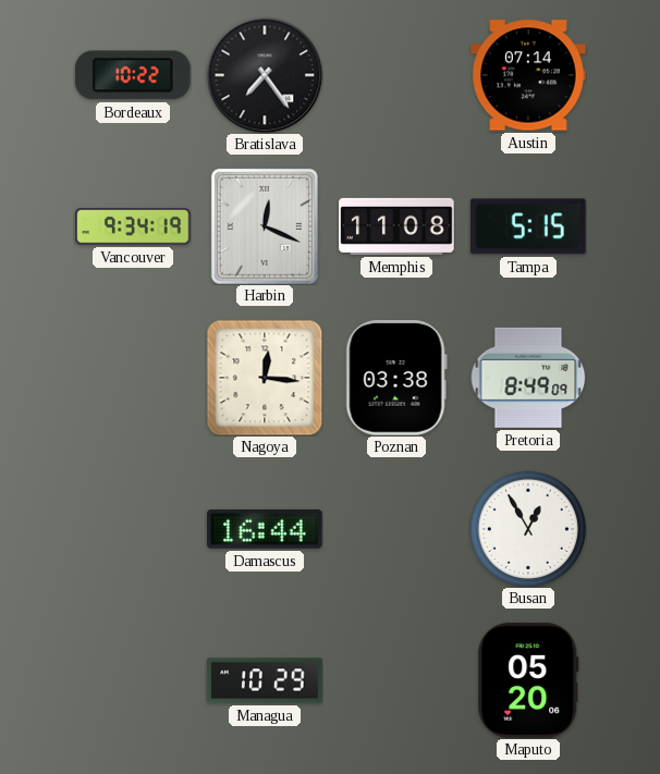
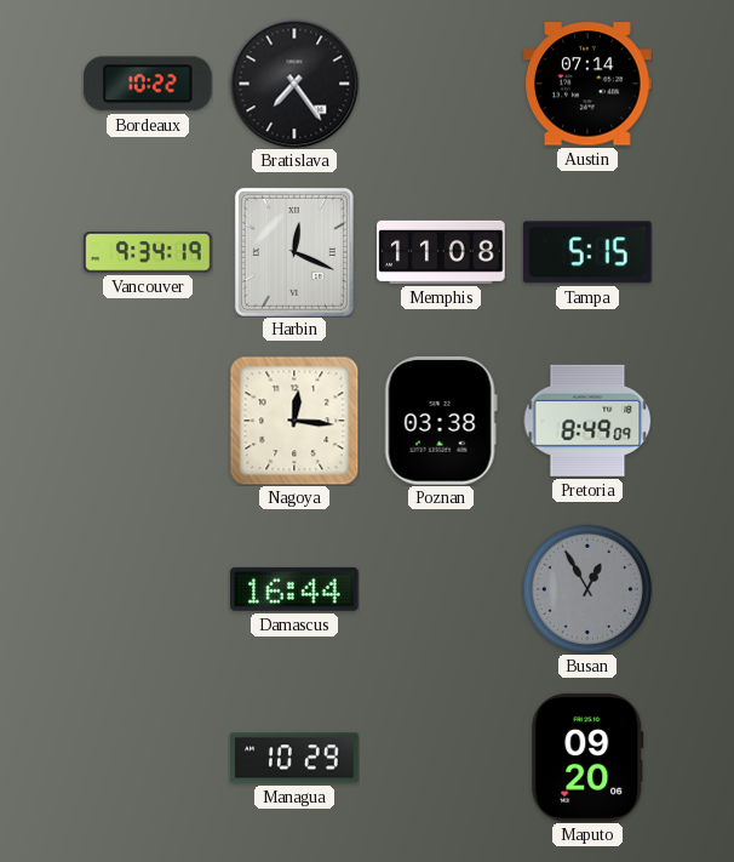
Busan dial: white -> grey (587, 589)
Maputo: 05:20 -> 09:20 (587, 758)
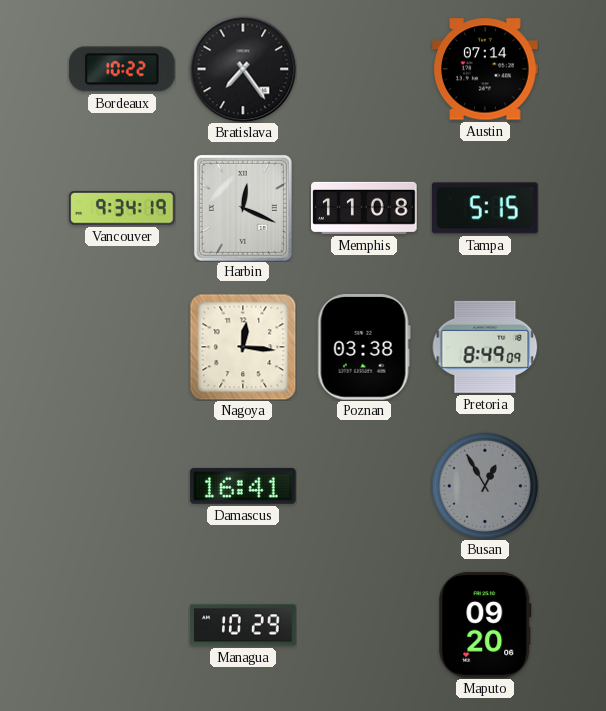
Damascus: 16:44 -> 16:41 (244, 486)
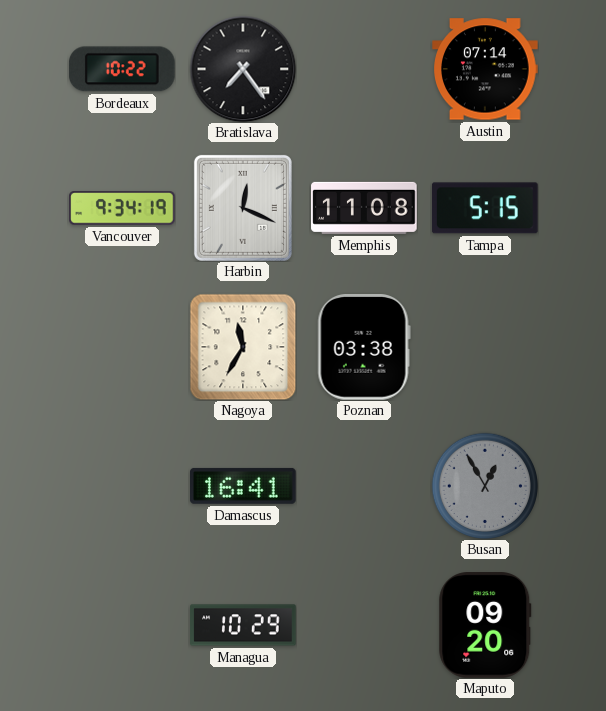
Nagoya: 12:16 -> 11:35 (243, 347)
Pretoria: 8:49 -> none (485, 347)
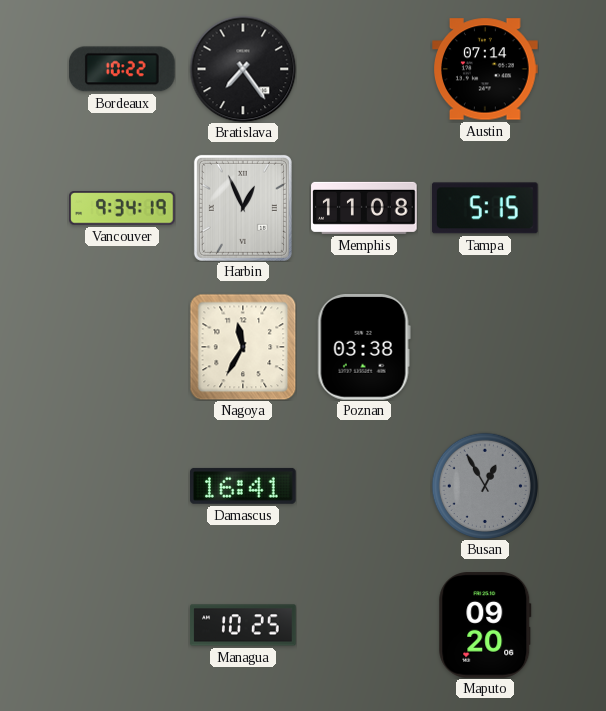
Harbin: 12:19 -> 12:56 (243, 208)
Managua: 10:29 -> 10:25 (243, 625)
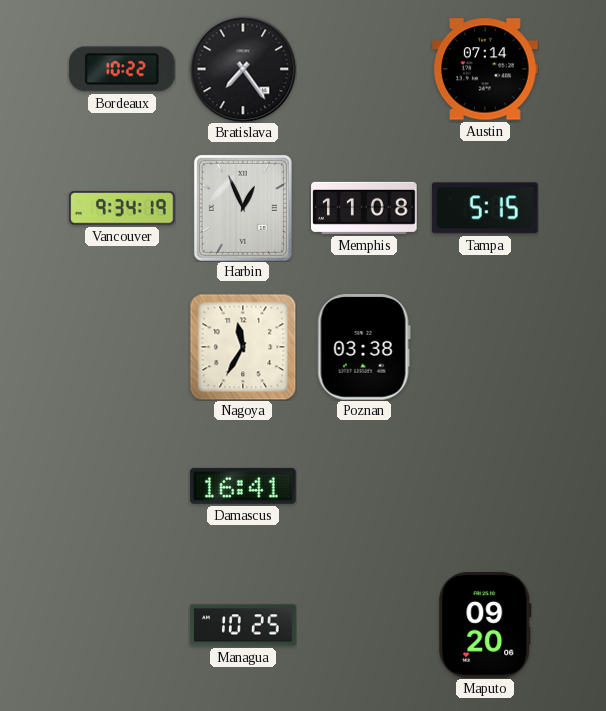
Busan: 12:55 -> none (485, 486)
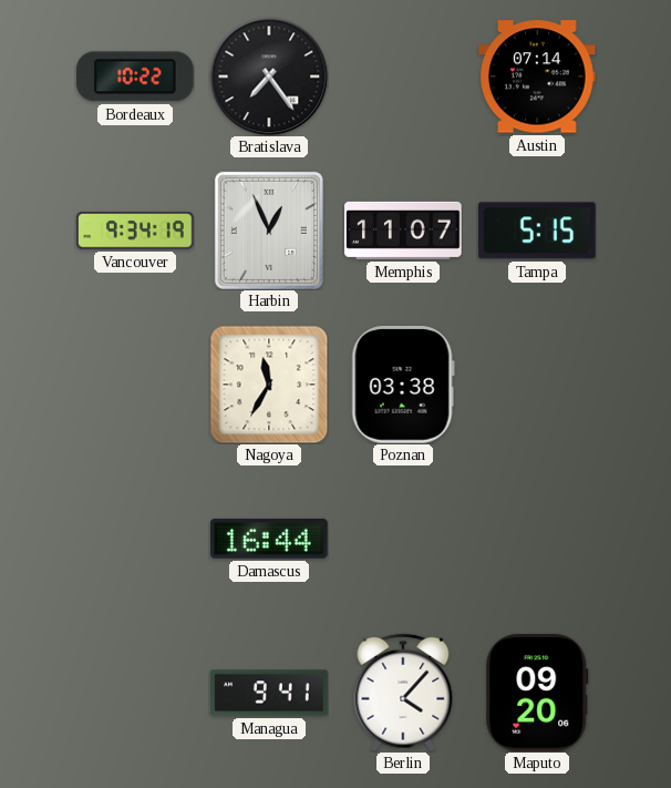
Memphis: 11:08 -> 11:07 (403, 231)
Damascus: 16:41 -> 16:44 (270, 539)
Managua: 10:25 -> 9:41 (269, 693)
Berlin: none -> 4:07 (403, 693)
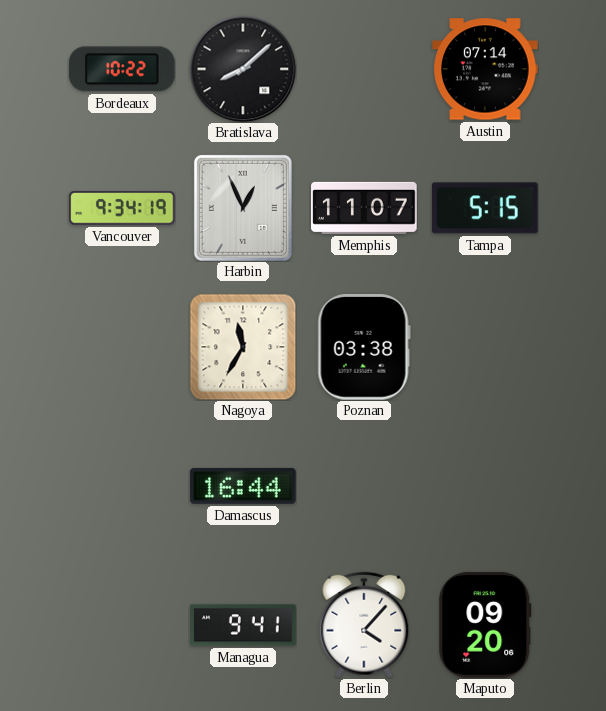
Bratislava: 7:24 -> 8:08 (243, 69)
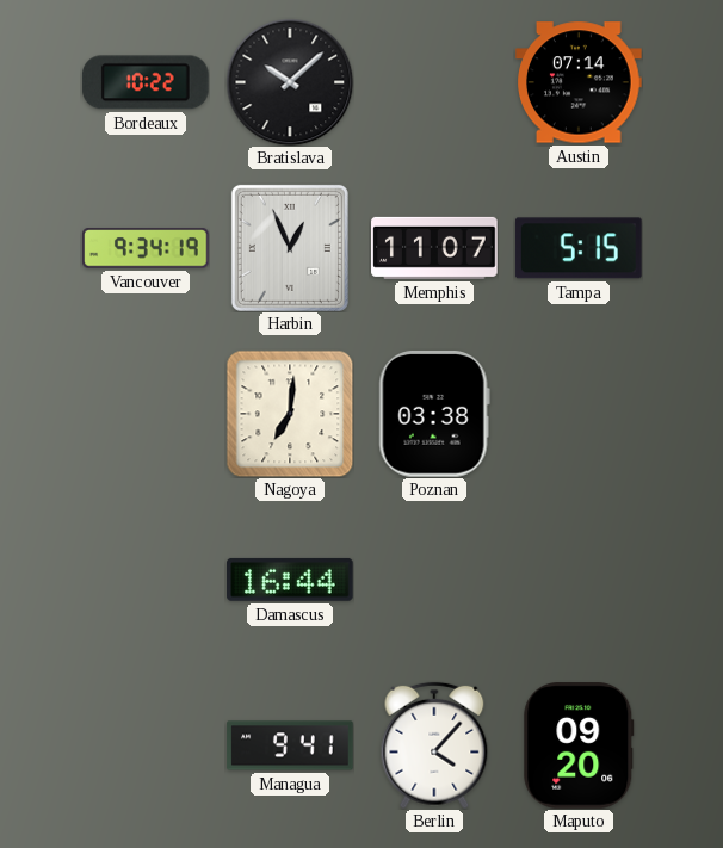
Bratislava: 8:08 -> 10:08 (290, 82)
Nagoya: 11:35 -> 7:01 (290, 414)
